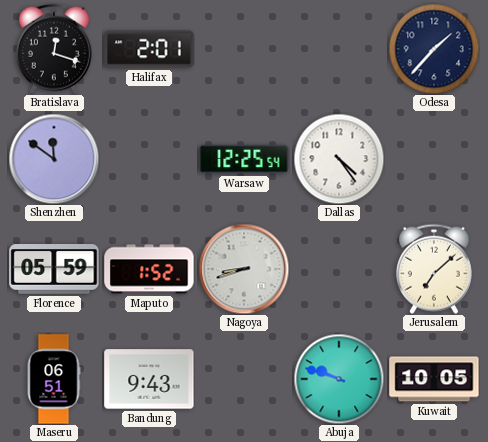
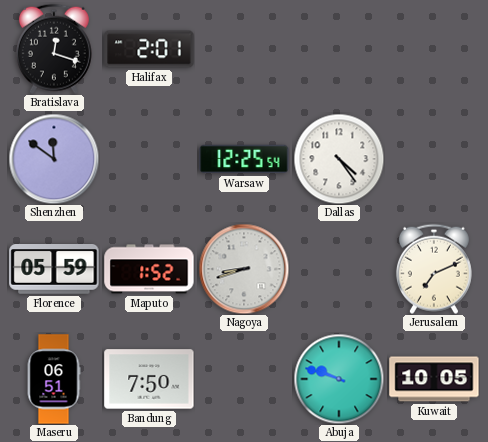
Odesa: 1:37 -> none (434, 49)
Jerusalem: 7:08 -> 7:11 (434, 269)
Bandung: 9:43 -> 7:50 (149, 379)
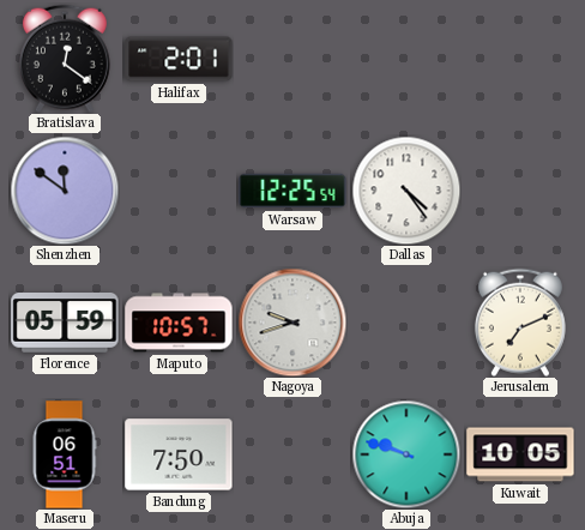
Bratislava: 12:18 -> 12:21 (65, 59)
Maputo: 1:52 -> 10:57 (179, 323)
Nagoya: 8:42 -> 9:42 (292, 323)
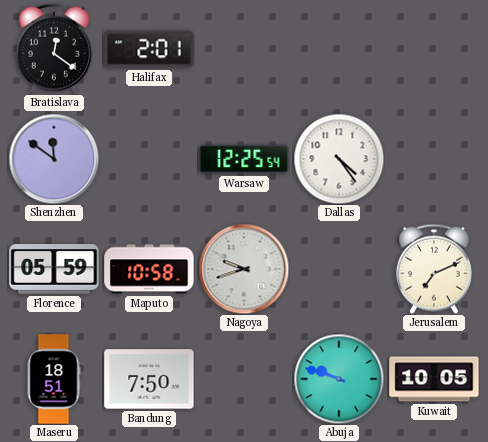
Maputo: 10:57 -> 10:58 (149, 269)
Maseru: 06:51 -> 18:51 (54, 379)
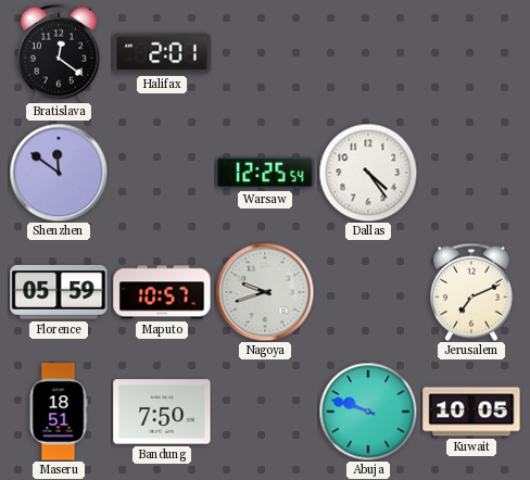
Maputo: 10:58 -> 10:57 (162, 292)
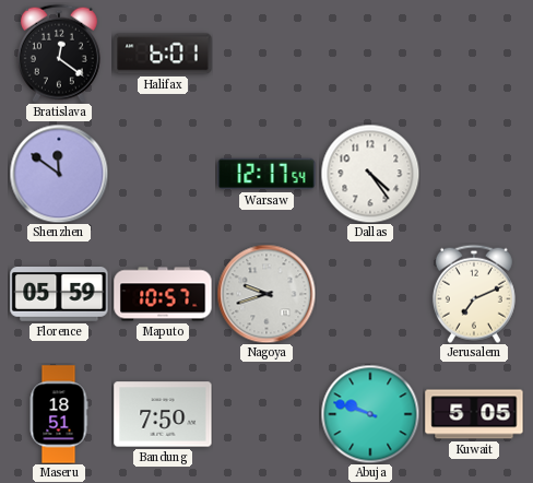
Halifax: 2:01 -> 6:01 (163, 54)
Warsaw: 12:25 -> 12:17 (266, 174)
Kuwait: 10:05 -> 5:05 (474, 414)
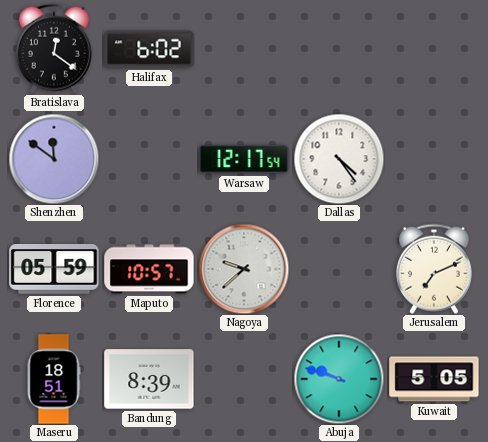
Halifax: 6:01 -> 6:02 (149, 49)
Nagoya: 9:42 -> 9:38 (244, 269)
Bandung: 7:50 -> 8:39 (149, 379)
